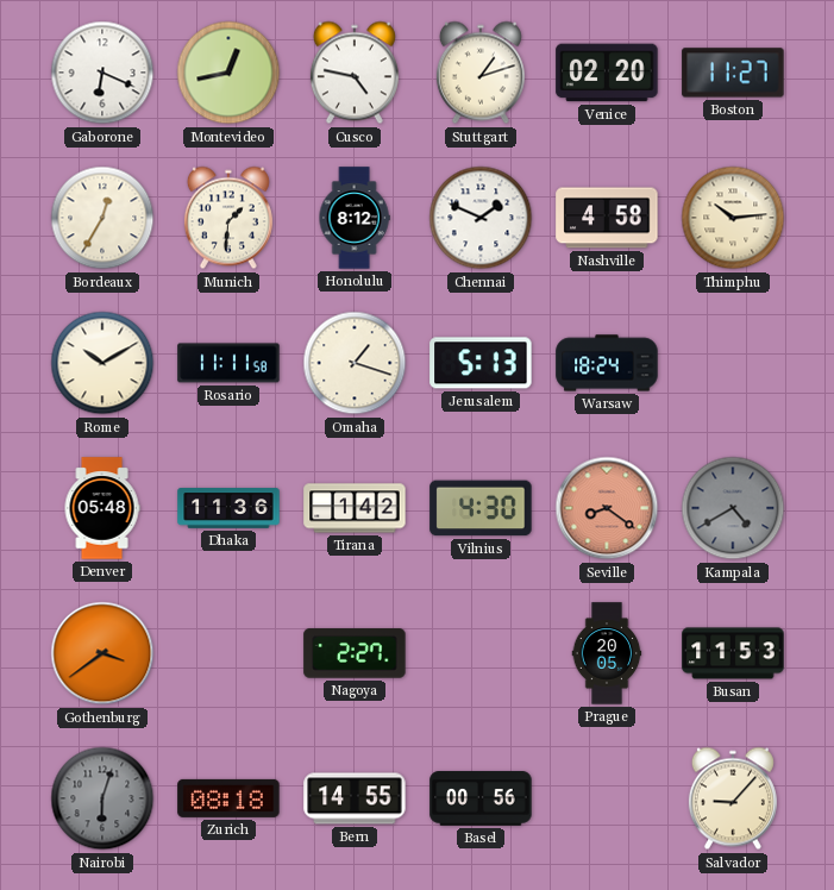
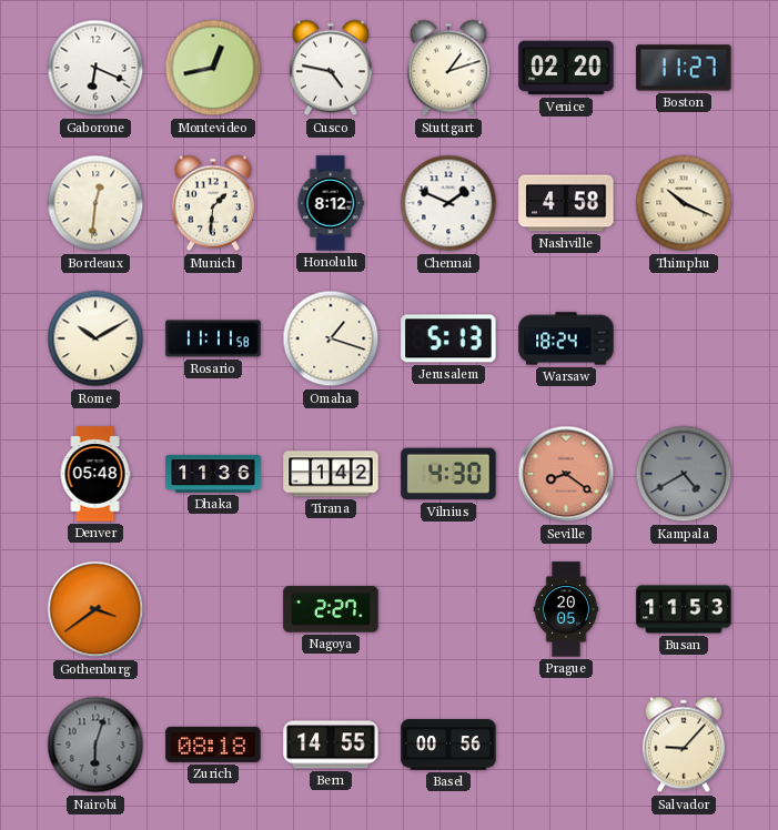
Bordeaux: 12:35 -> 12:31 (95, 203)
Thimphu: 10:14 -> 10:19 (684, 203)
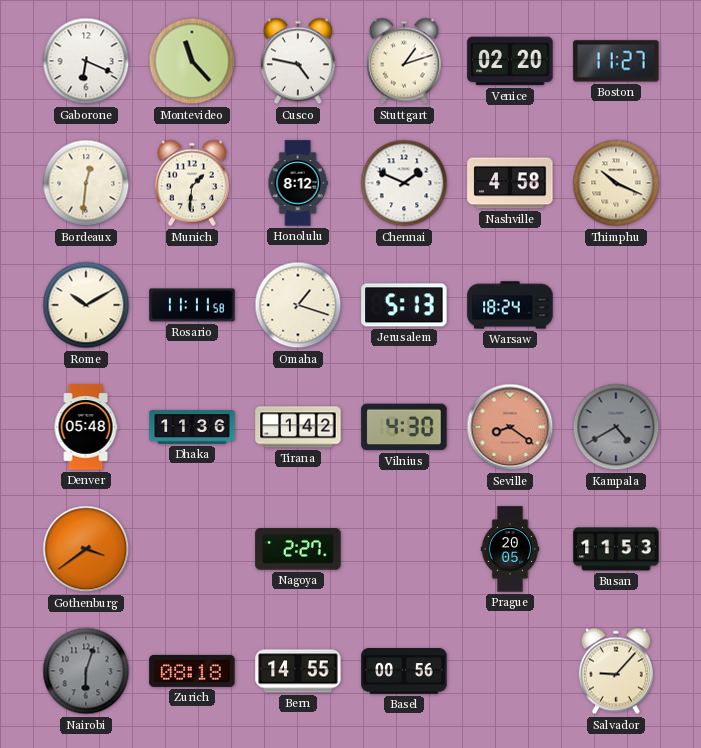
Montevideo: 12:43 -> 11:23 (192, 61)
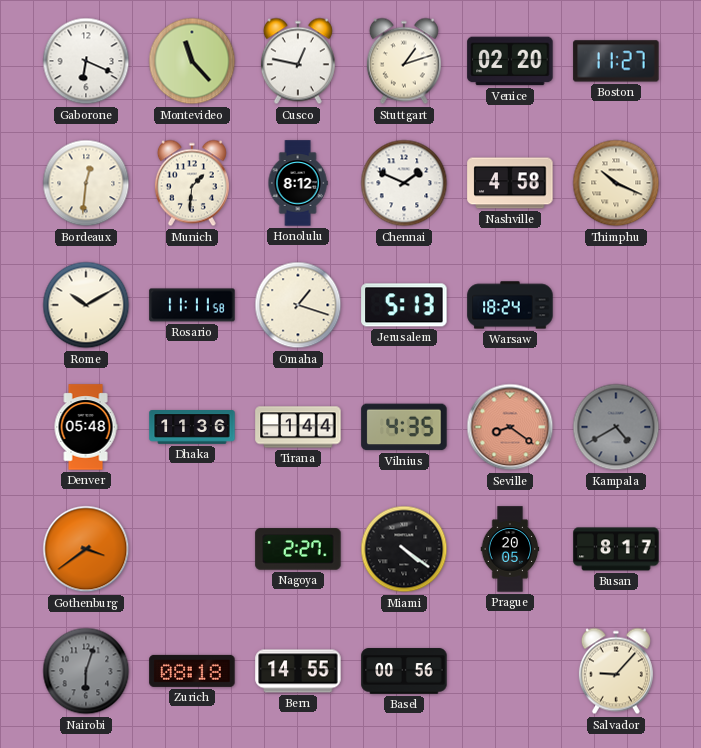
Cusco: 4:47 -> 12:47 (298, 61)
Tirana: 1:42 -> 1:44 (298, 427)
Vilnius: 4:30 -> 4:35 (404, 427)
Miami: none -> 4:21 (404, 549)
Busan: 11:53 -> 8:17 (616, 549)
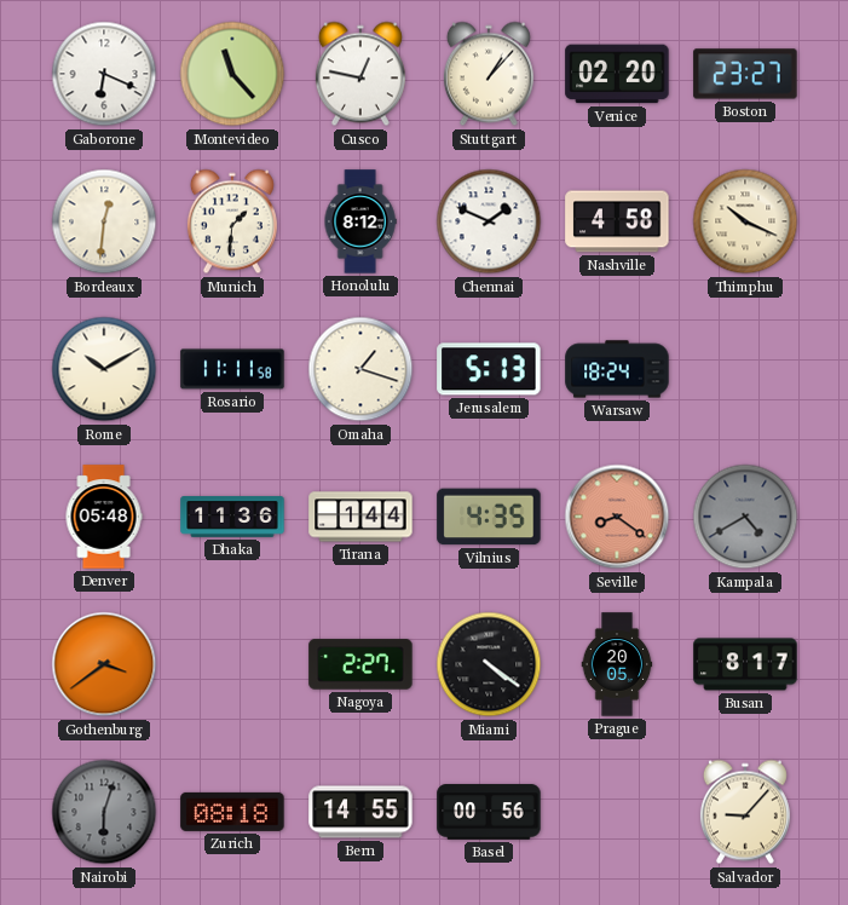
Stuttgart: 1:12 -> 1:07 (489, 74)
Boston: 11:27 -> 23:27 (745, 74)
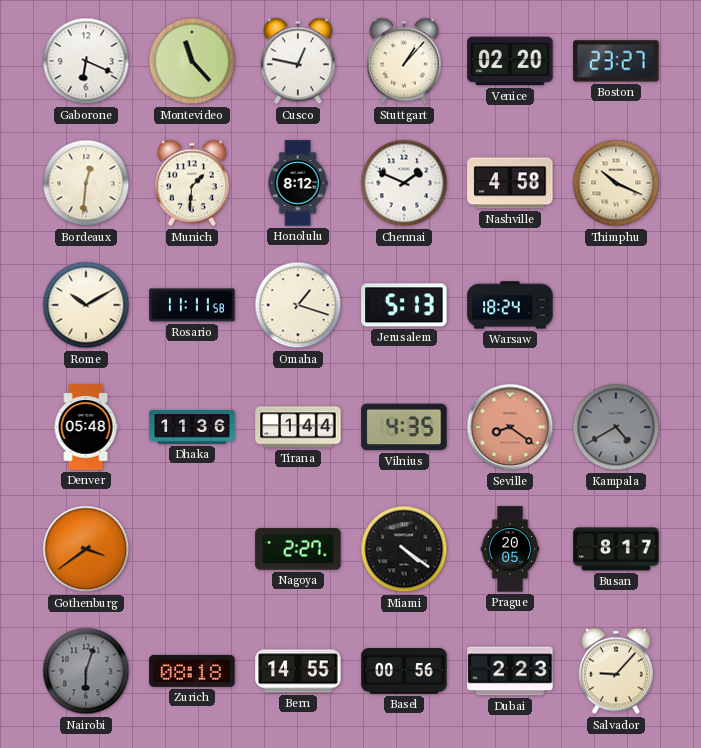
Dubai: none -> 2:23 (510, 671)
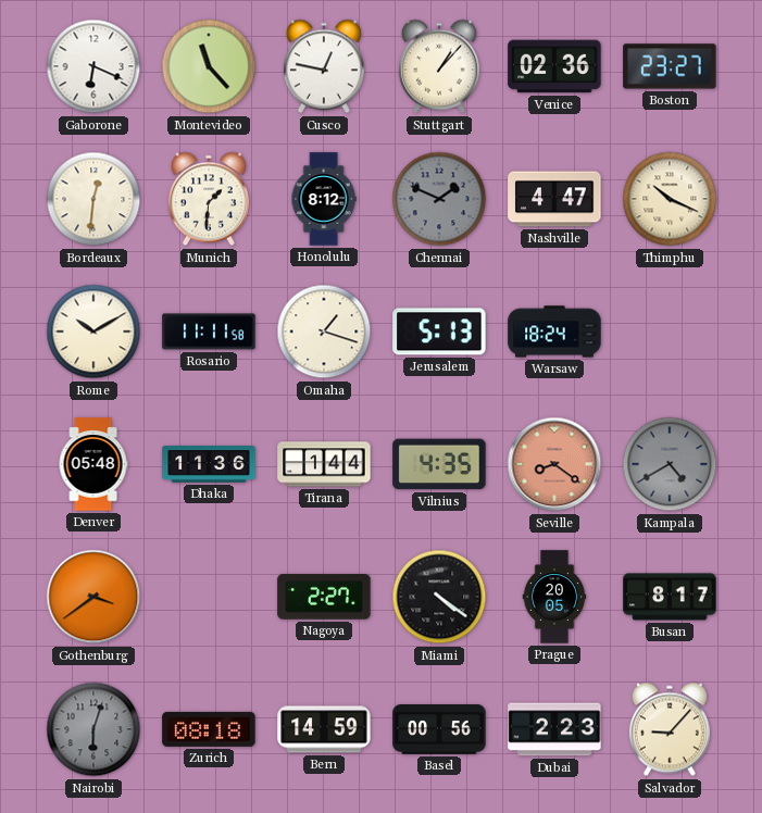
Venice: 02:20 -> 02:36 (554, 66)
Chennai dial: white -> grey (439, 199)
Nashville: 4:58 -> 4:47 (554, 199)
Bern: 14:55 -> 14:59 (324, 729)
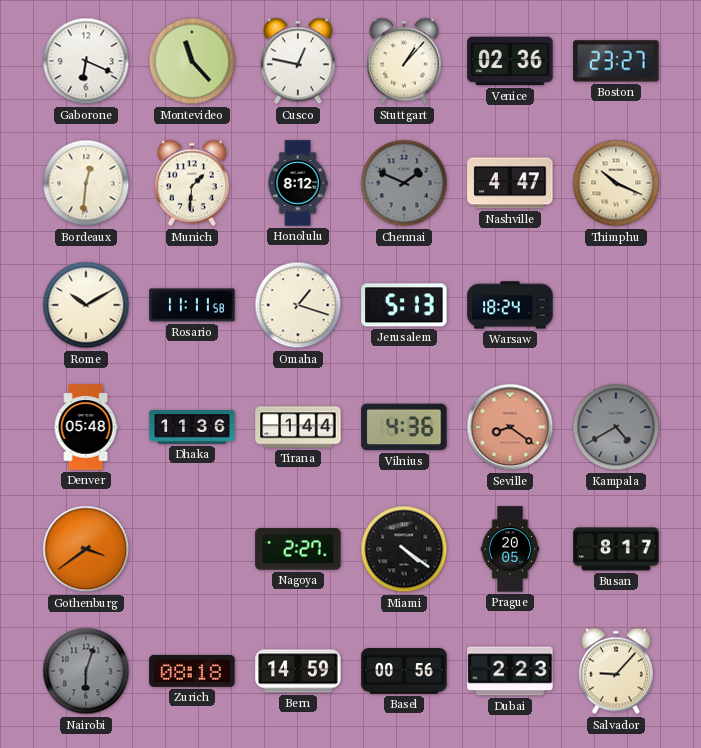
Vilnius: 4:35 -> 4:36 (404, 427)
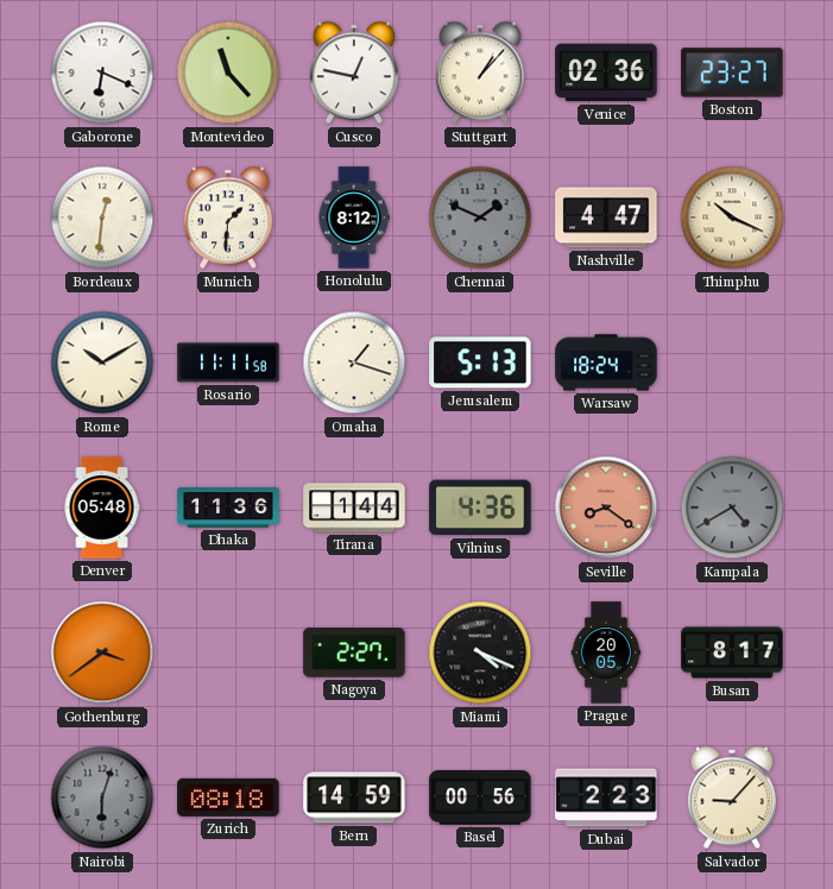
Miami: 4:21 -> 4:19 (480, 652)
